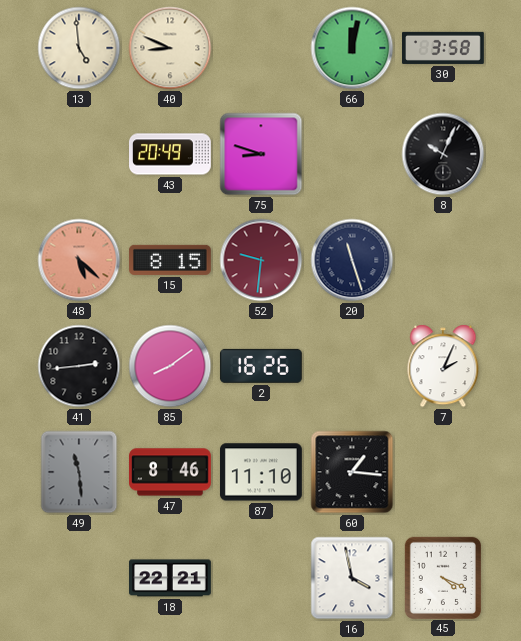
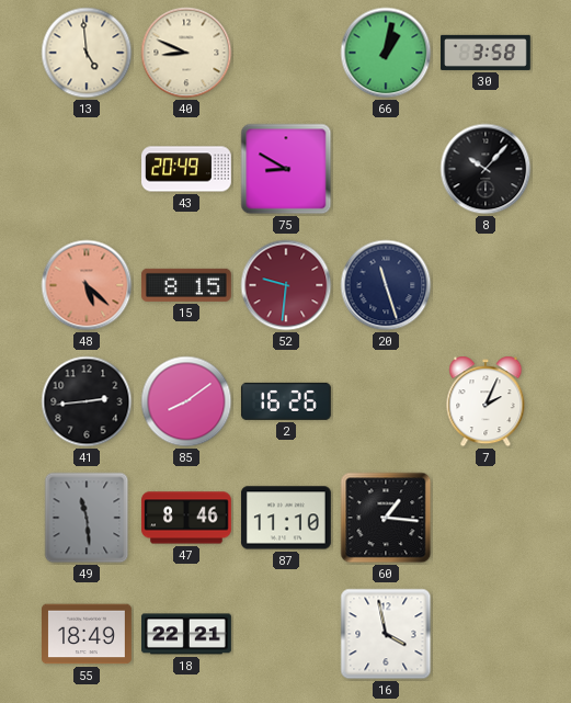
66: 12:02 -> 1:02 (386, 53)
75: 8:48 -> 8:50 (286, 169)
8: 10:04 -> 10:07 (486, 169)
55: none -> 18:49 (88, 634)
45: 4:19 -> none (442, 577)
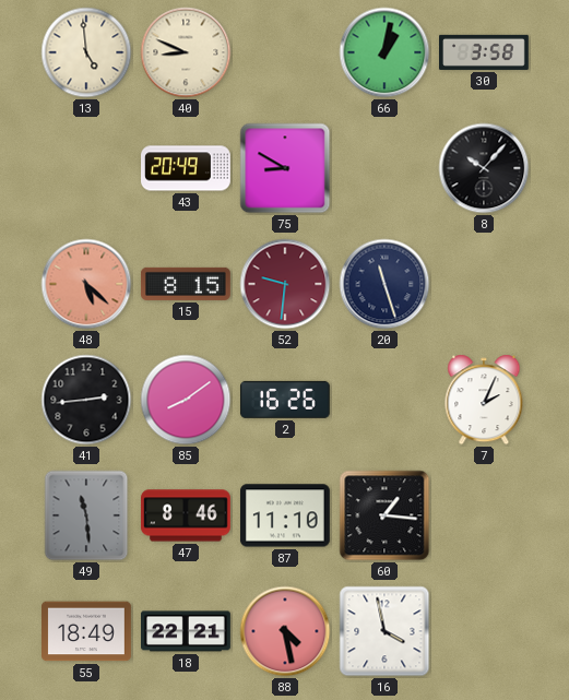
88: none -> 4:28 (285, 631)
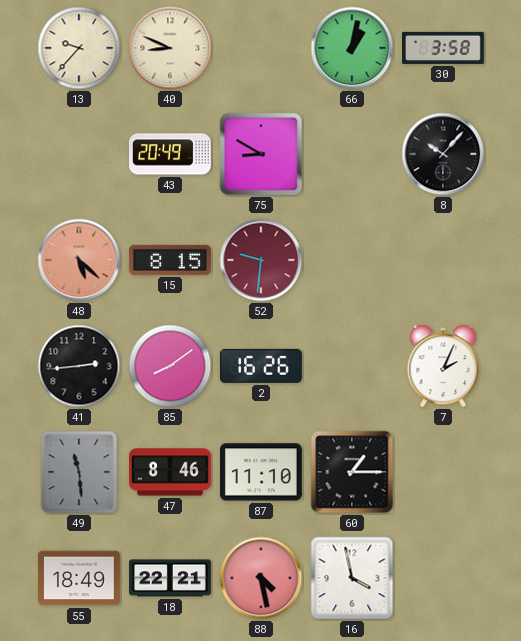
13: 4:59 -> 9:37 (79, 48)
20: 11:27 -> none (384, 284)
60: 1:16 -> 1:15 (352, 472)
